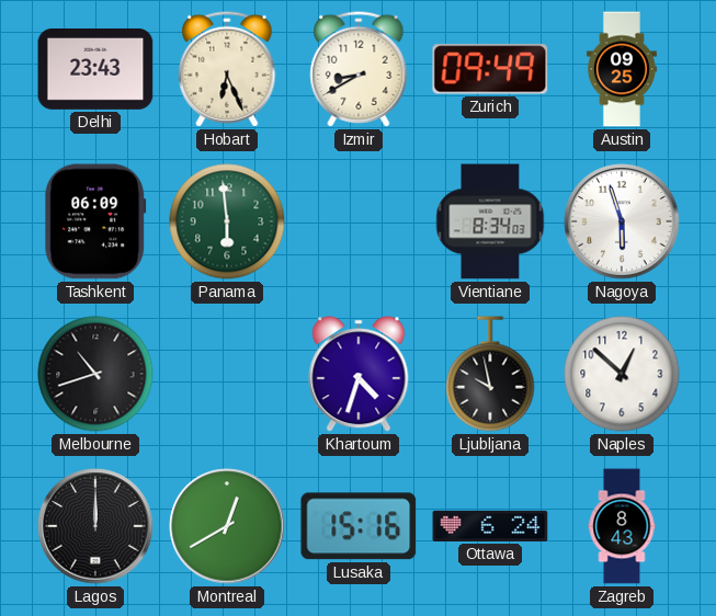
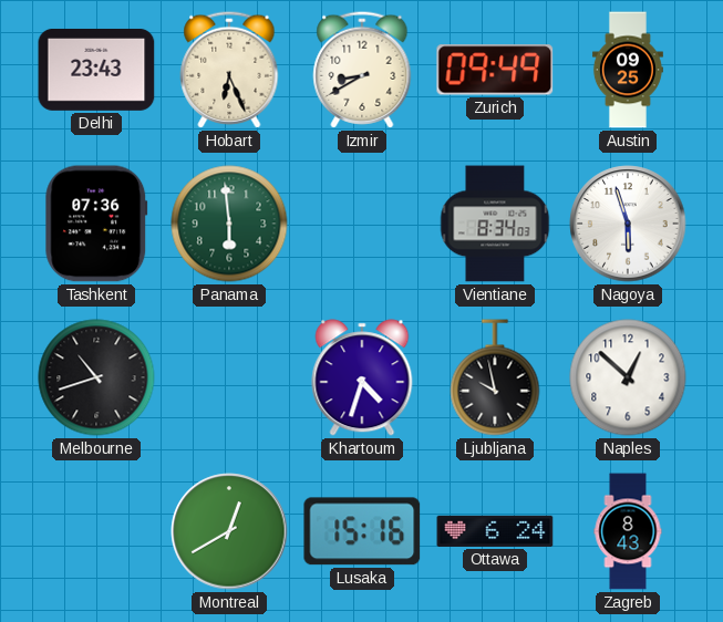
Tashkent: 06:09 -> 07:36 (96, 224)
Lagos: 12:00 -> none (95, 526)
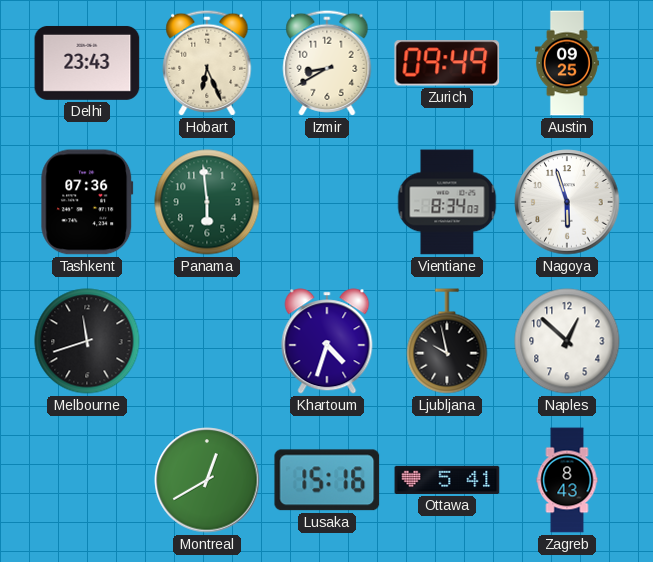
Melbourne: 10:42 -> 11:42 (87, 341)
Ottawa: 6:24 -> 5:41 (447, 480)
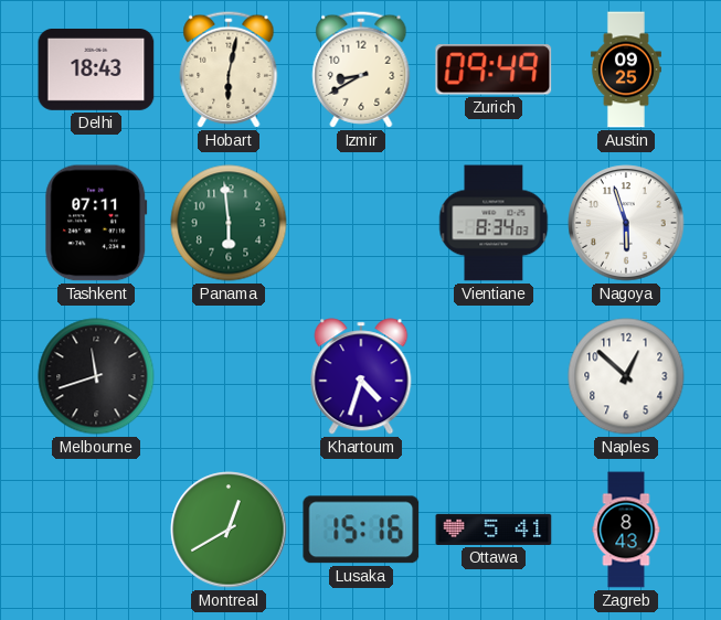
Delhi: 23:43 -> 18:43 (96, 70)
Hobart: 6:26 -> 6:02 (229, 70)
Tashkent: 07:36 -> 07:11 (96, 223)
Ljubljana: 9:58 -> none (447, 341)
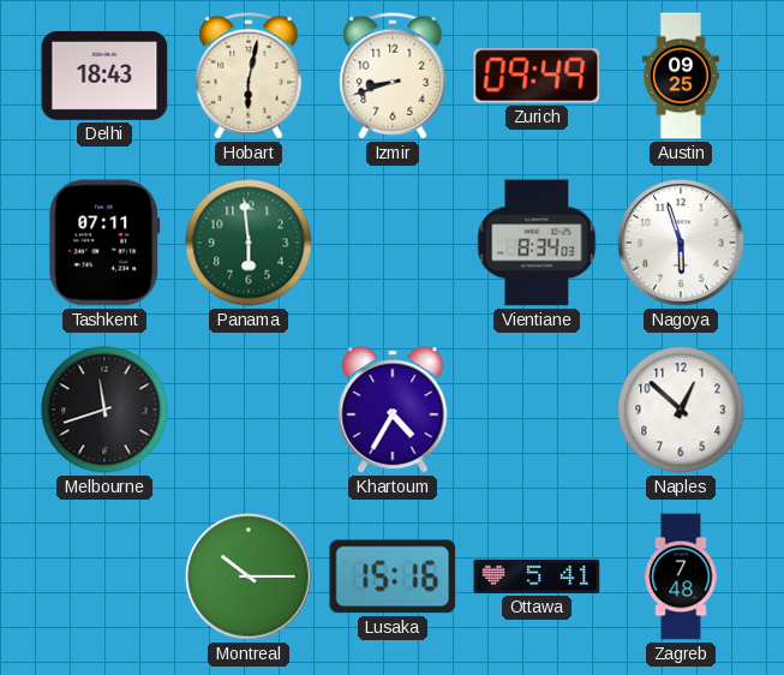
Izmir: 8:40 -> 8:42 (393, 76)
Khartoum: 4:33 -> 4:35 (393, 410)
Montreal: 12:40 -> 10:15 (249, 577)
Zagreb: 8:43 -> 7:48 (681, 577)
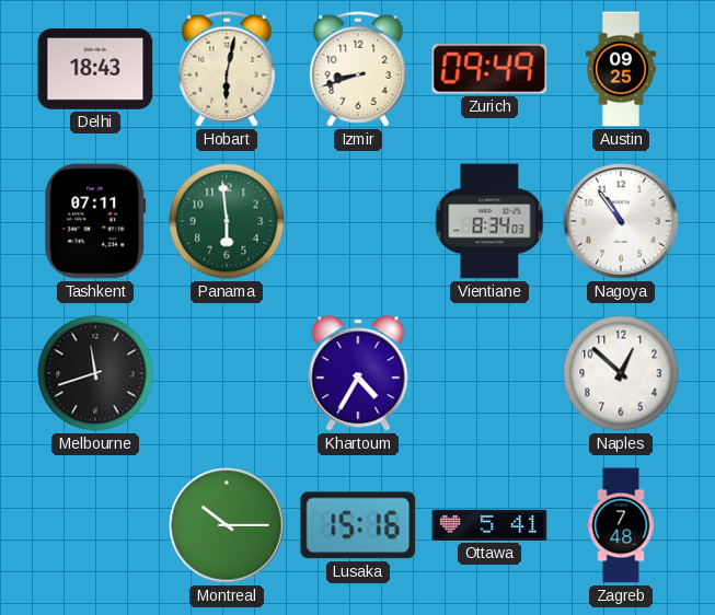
Nagoya: 5:57 -> 10:54 (621, 221)
